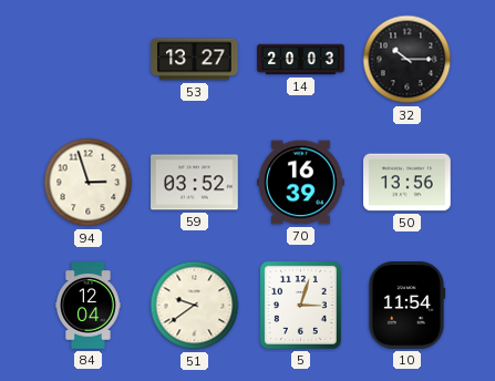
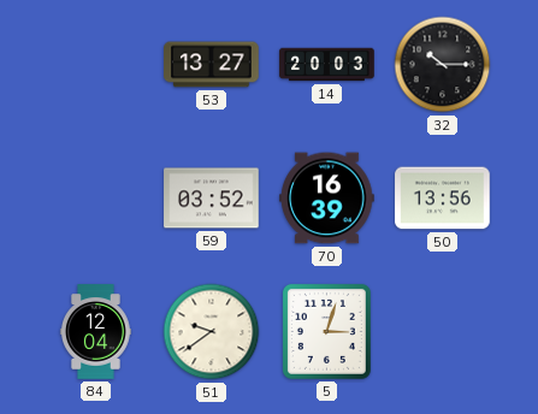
94: 2:57 -> none (89, 183)
10: 11:54 -> none (406, 306)
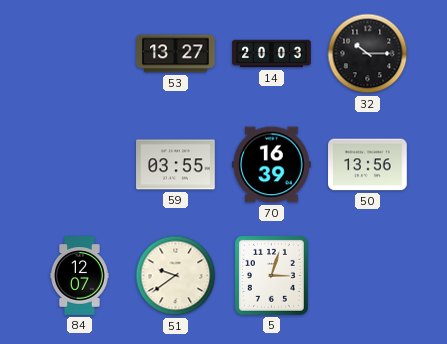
59: 03:52 -> 03:55 (176, 165)
84: 12:04 -> 12:07 (80, 276)
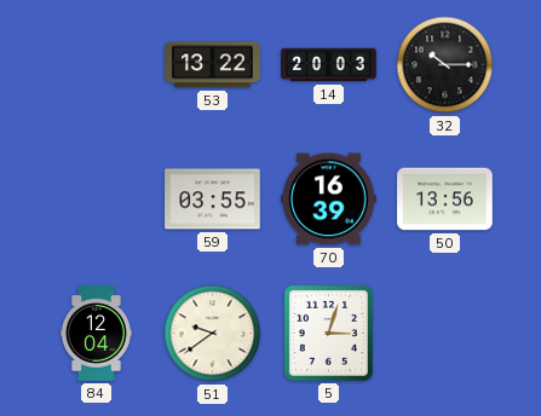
53: 13:27 -> 13:22 (213, 65)
84: 12:07 -> 12:04 (97, 334)
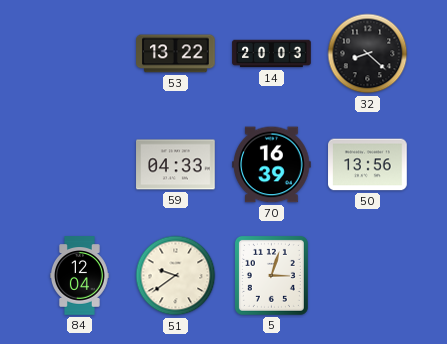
32: 10:15 -> 8:22 (368, 54)
59: 03:55 -> 04:33 (176, 165)
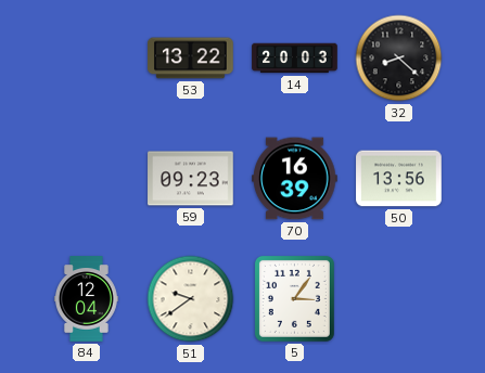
59: 04:33 -> 09:23 (191, 179)
5: 3:03 -> 3:06 (294, 298)
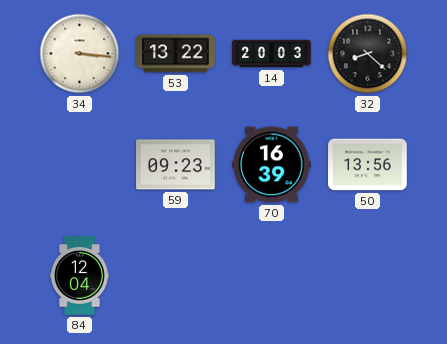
34: none -> 3:16 (80, 54)
51: 9:39 -> none (191, 299)
5: 3:06 -> none (294, 298)
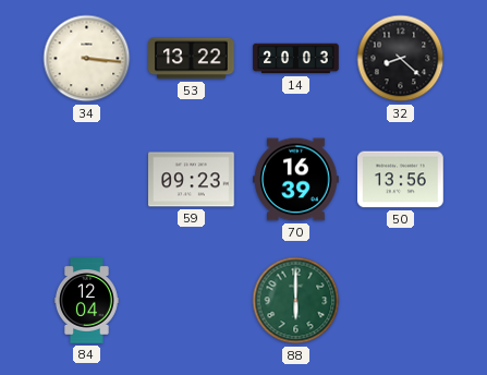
88: none -> 6:00 (296, 301)
